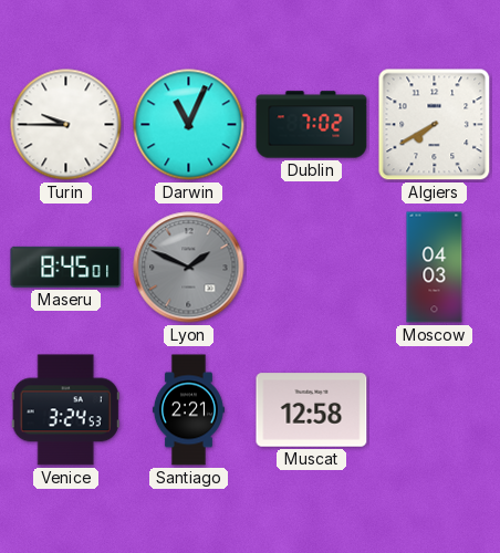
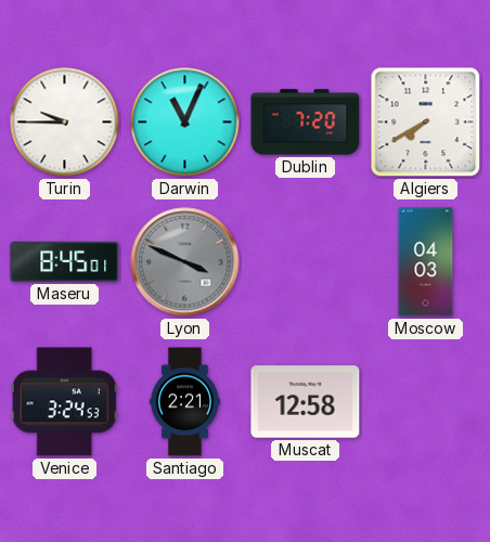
Dublin: 7:02 -> 7:20 (306, 122)
Lyon: 1:49 -> 3:49 (185, 262)
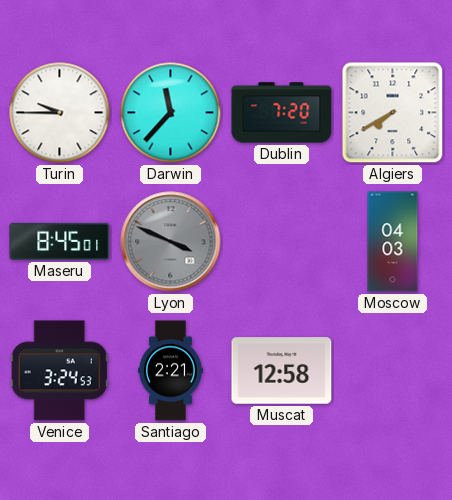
Darwin: 11:04 -> 11:37 (171, 113)
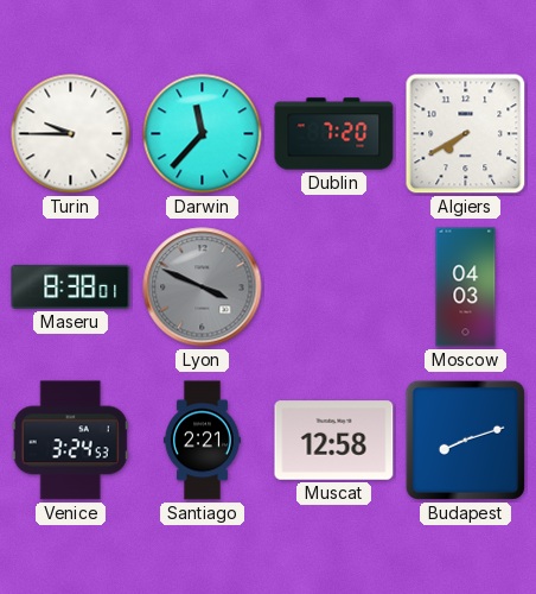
Maseru: 8:45 -> 8:38 (71, 286)
Budapest: none -> 8:12 (465, 440)
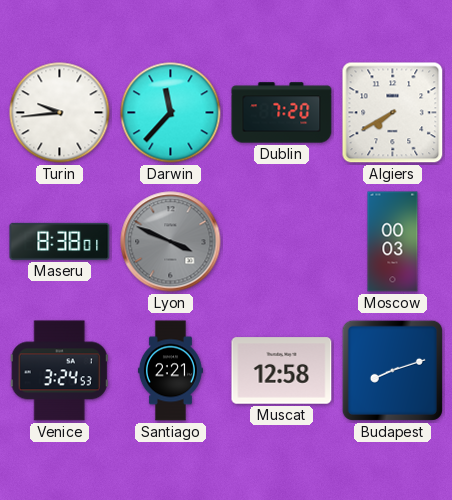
Turin: 9:45 -> 9:44 (60, 113)
Moscow: 04:03 -> 00:03 (393, 242)
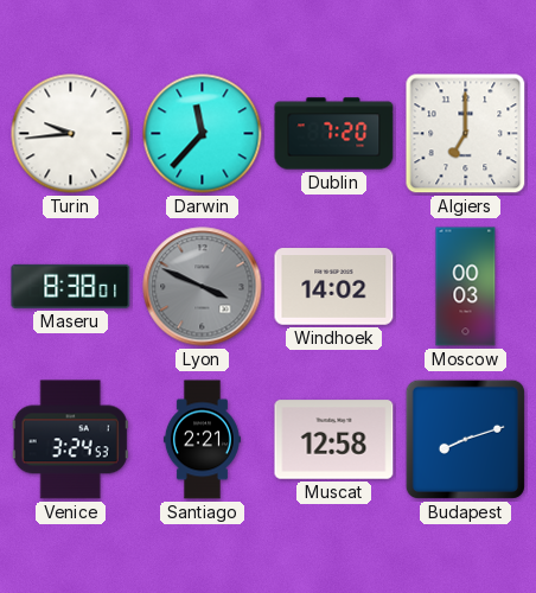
Algiers: 7:40 -> 7:00 (466, 134)
Windhoek: none -> 14:02 (334, 287)
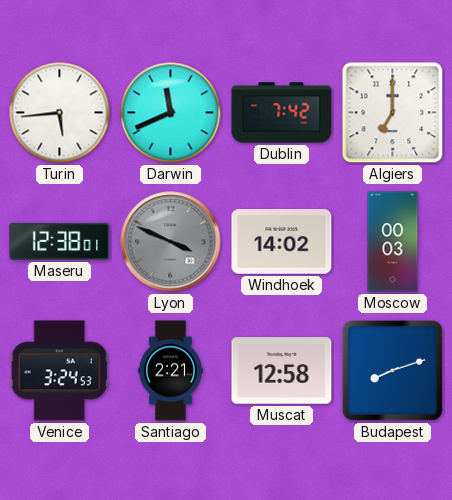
Turin: 9:44 -> 5:44 (60, 113)
Darwin: 11:37 -> 11:41 (171, 113)
Dublin: 7:20 -> 7:42 (282, 113)
Maseru: 8:38 -> 12:38 (60, 241)
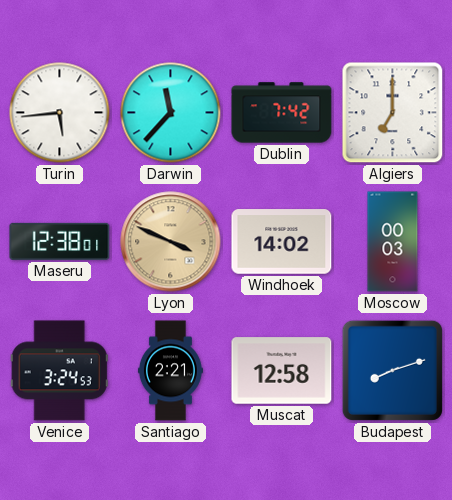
Darwin: 11:41 -> 11:37 (171, 113)
Lyon dial: grey -> champagne (171, 242)
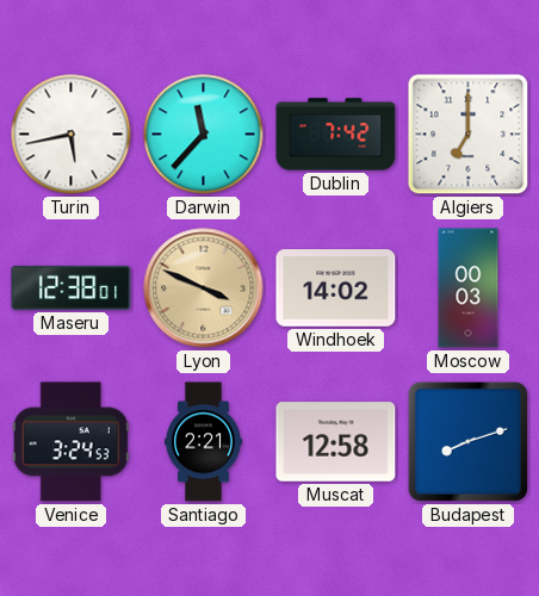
Turin: 5:44 -> 5:43 (72, 135)
